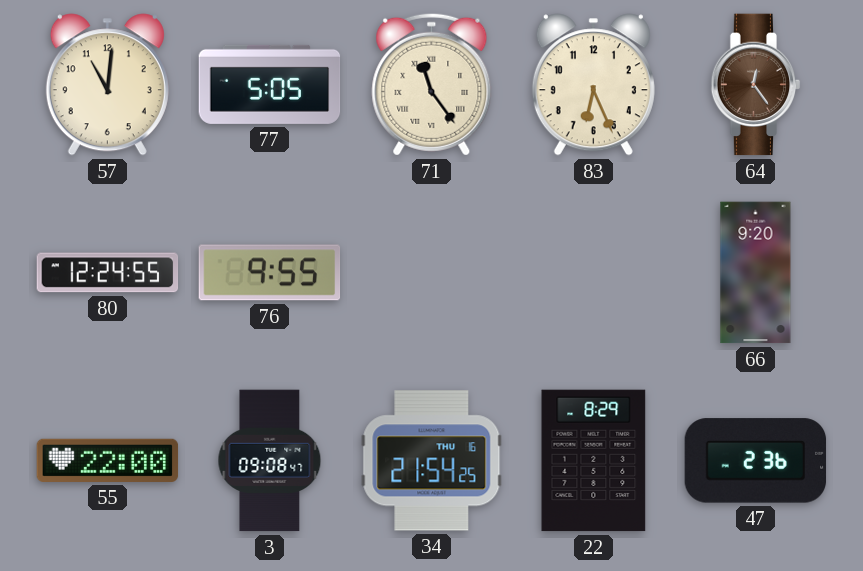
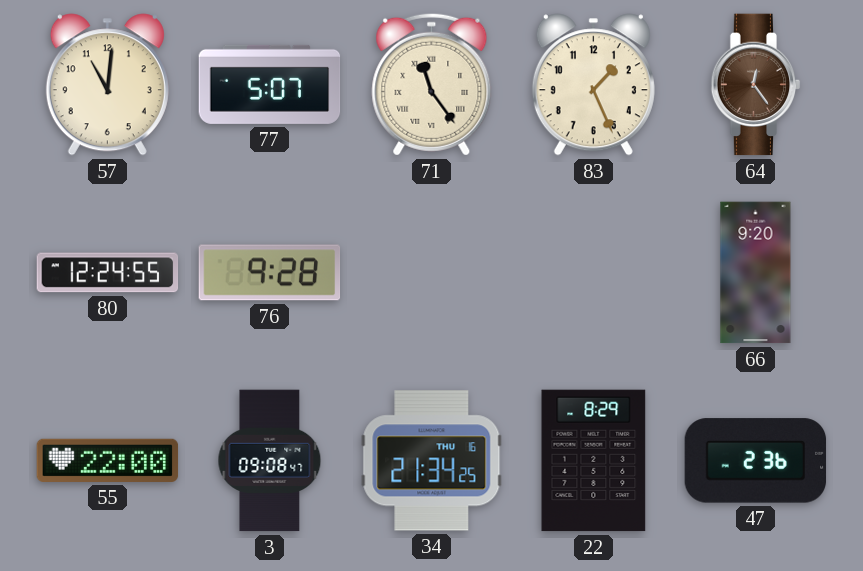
77: 5:05 -> 5:07 (270, 84)
83: 6:26 -> 1:26 (593, 85)
76: 9:55 -> 9:28 (270, 273)
34: 21:54 -> 21:34 (432, 461)
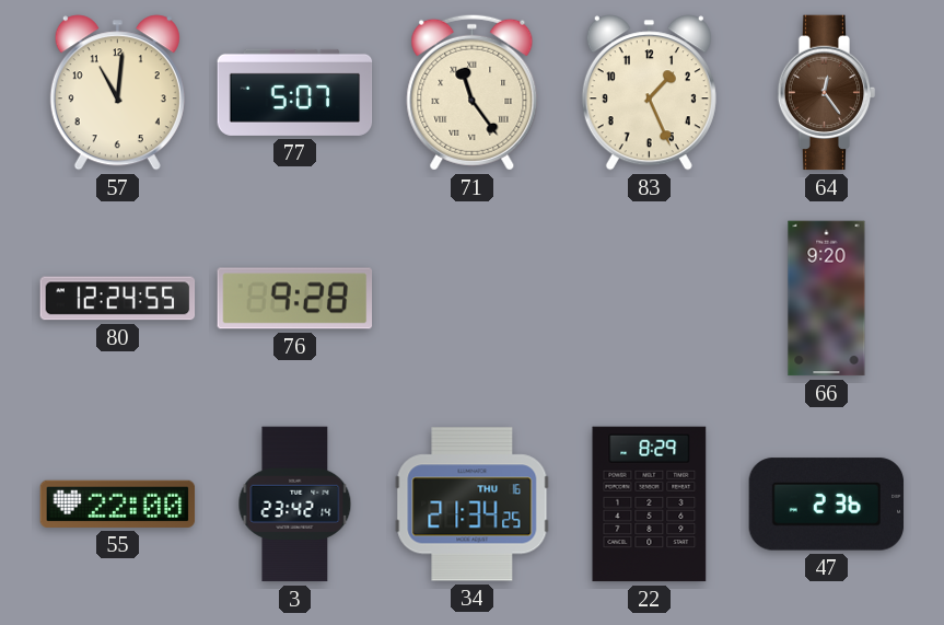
3: 09:08 -> 23:42 (295, 505)
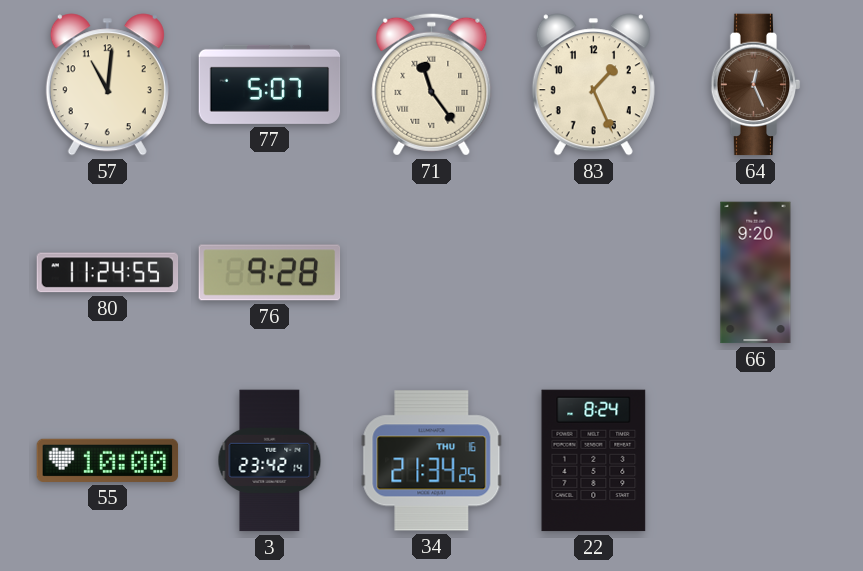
64: 12:24 -> 12:26 (756, 85)
80: 12:24 -> 11:24 (108, 273)
55: 22:00 -> 10:00 (108, 460)
22: 8:29 -> 8:24 (594, 461)
47: 2:36 -> none (827, 505)
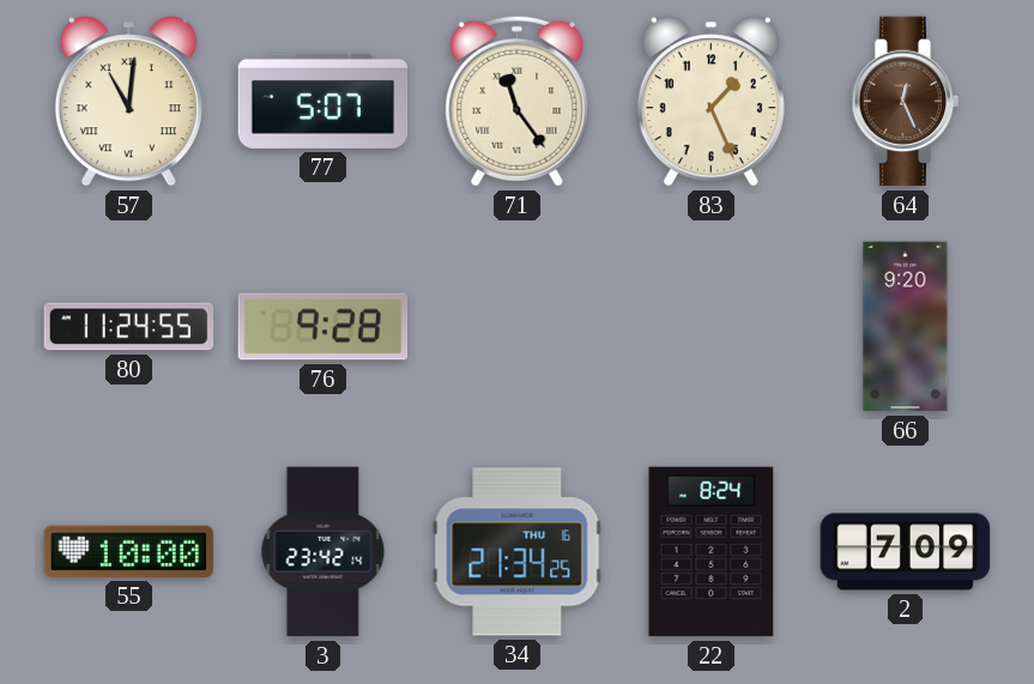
57 numerals: Arabic -> Roman (128, 102)
2: none -> 7:09 (906, 552)
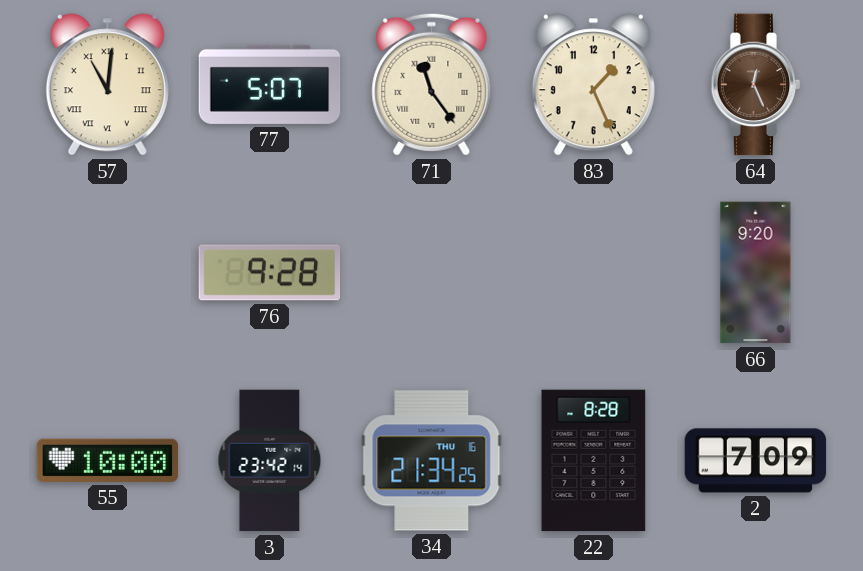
80: 11:24 -> none (129, 327)
22: 8:24 -> 8:28 (594, 461)
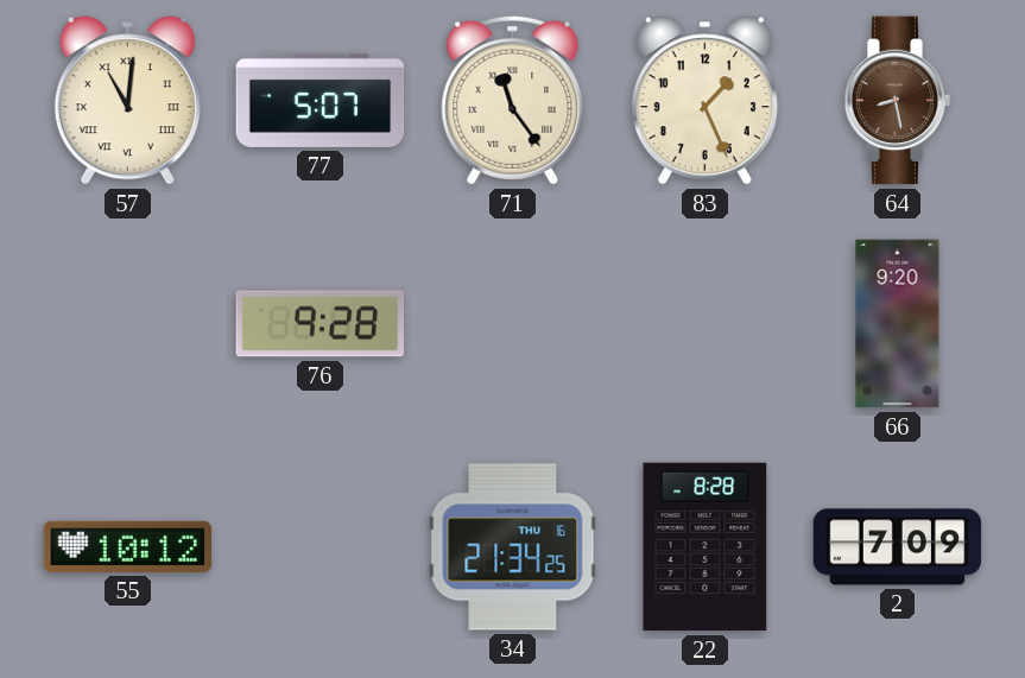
64: 12:26 -> 8:28 (898, 101)
55: 10:00 -> 10:12 (128, 546)
3: 23:42 -> none (270, 461)
